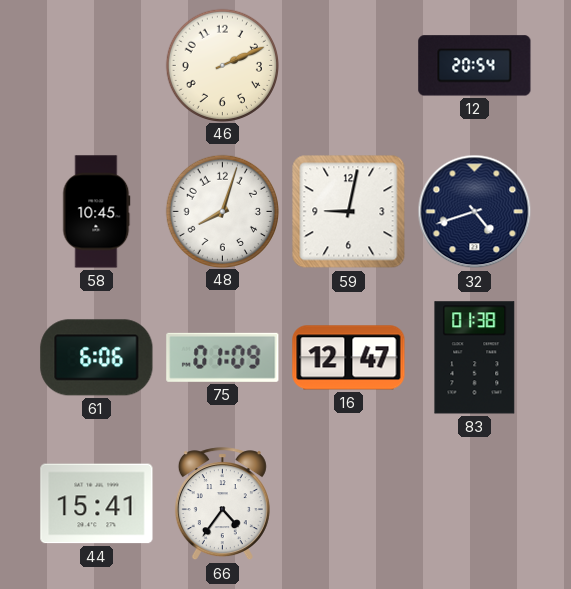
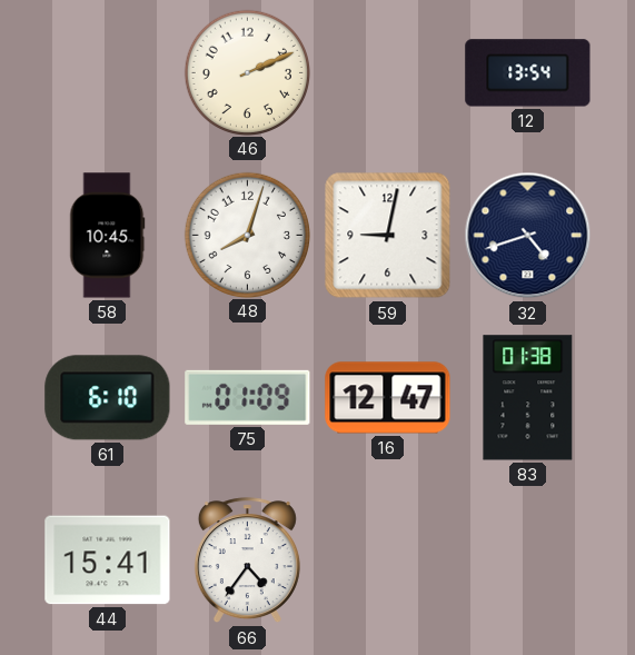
12: 20:54 -> 13:54 (528, 73)
61: 6:06 -> 6:10 (108, 398)
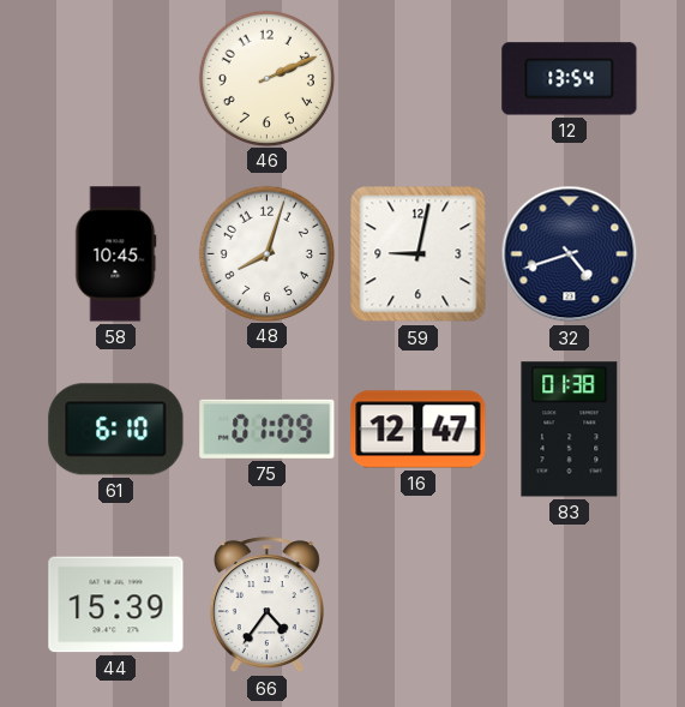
44: 15:41 -> 15:39 (116, 605)
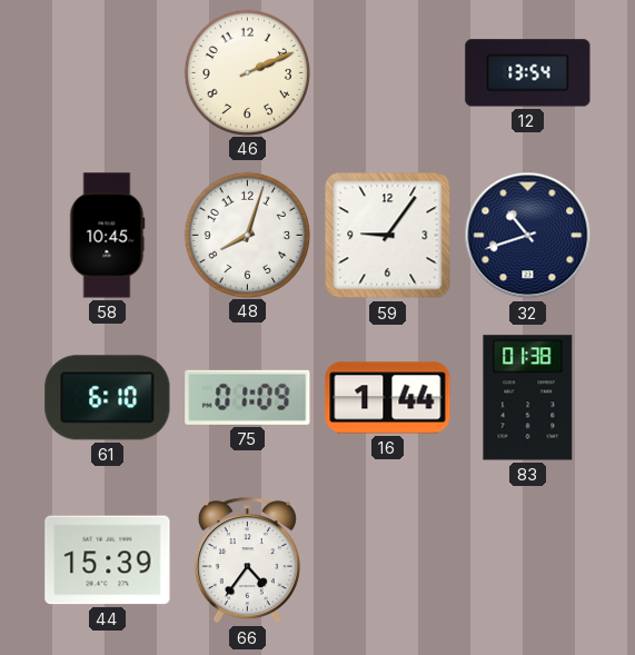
59: 9:02 -> 9:06 (388, 236)
32: 4:42 -> 10:42 (528, 236)
16: 12:47 -> 1:44 (388, 398)
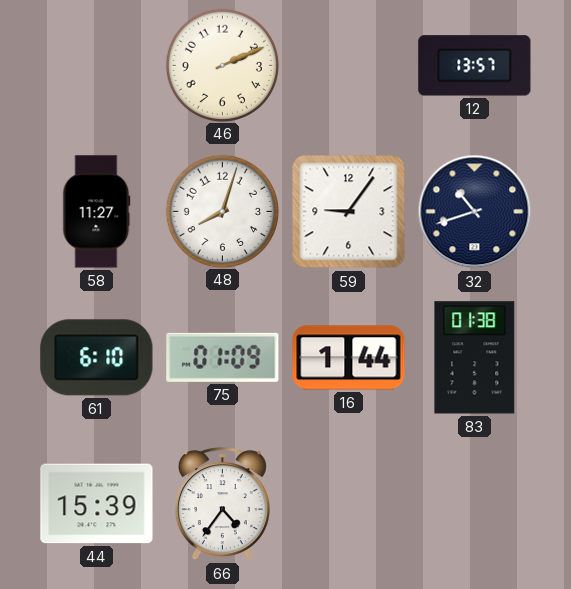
12: 13:54 -> 13:57 (475, 66)
58: 10:45 -> 11:27 (97, 212)
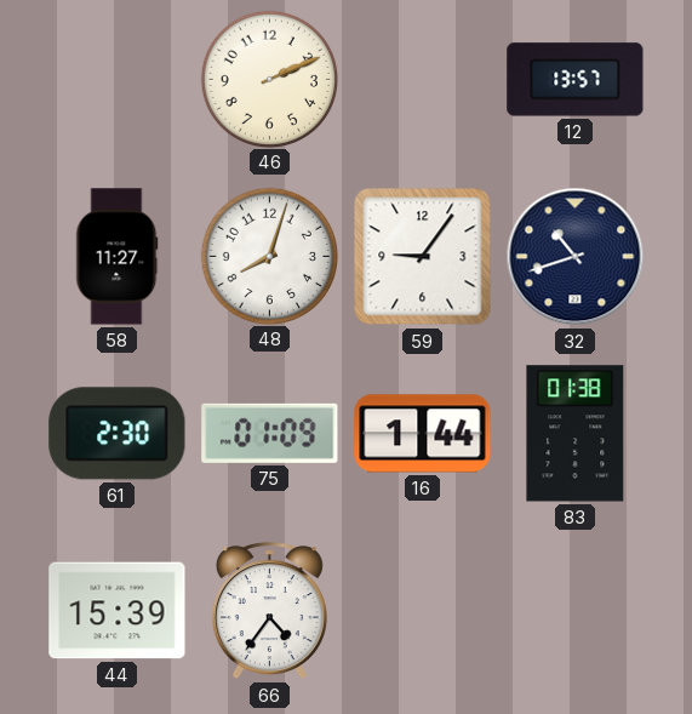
61: 6:10 -> 2:30 (118, 434)
